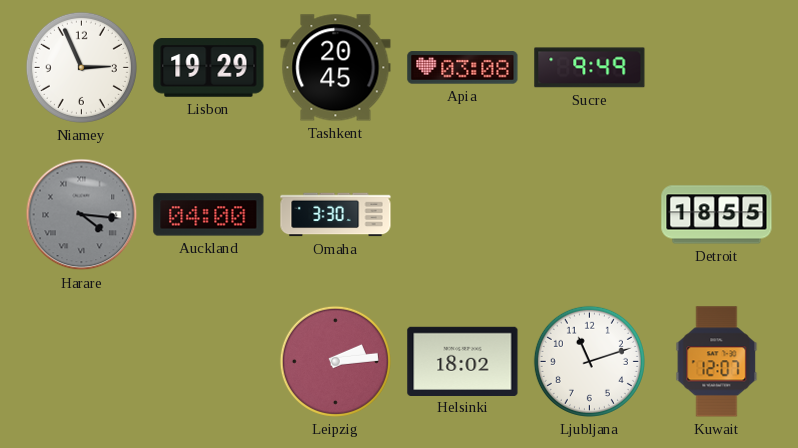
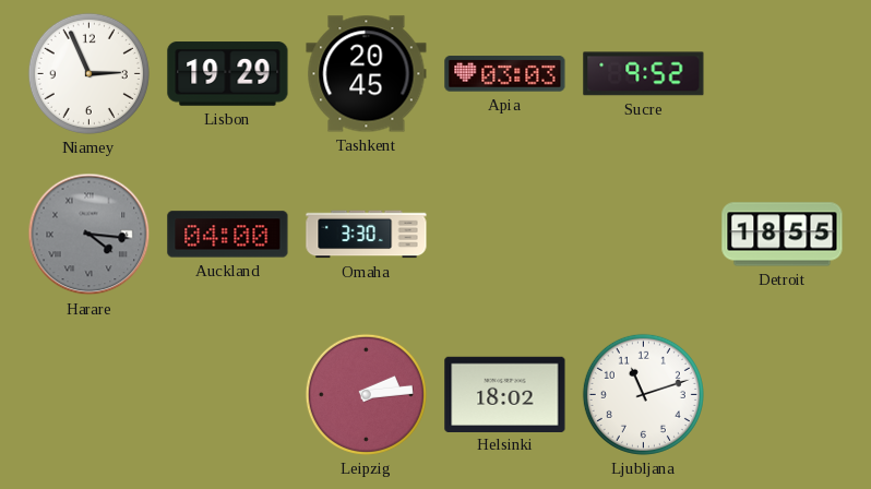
Apia: 03:08 -> 03:03 (505, 74)
Sucre: 9:49 -> 9:52 (644, 74)
Kuwait: 12:07 -> none (717, 362)
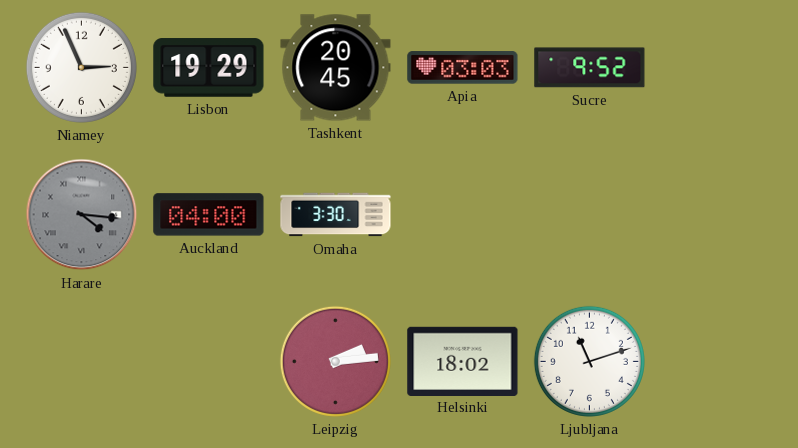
Detroit: 18:55 -> none (783, 235)
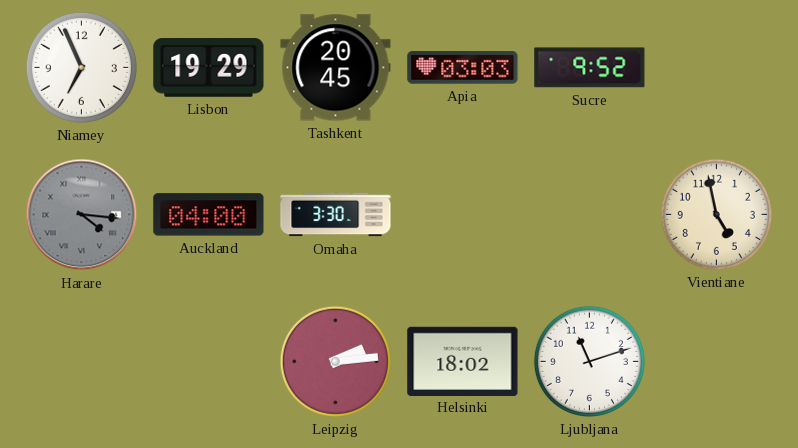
Niamey: 2:56 -> 6:56 (81, 67)
Vientiane: none -> 4:58 (716, 214)
